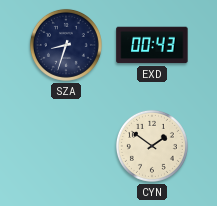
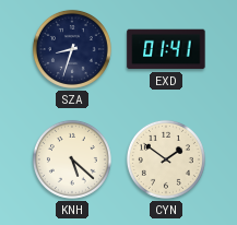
EXD: 00:43 -> 01:41 (166, 49)
KNH: none -> 5:22 (72, 159)
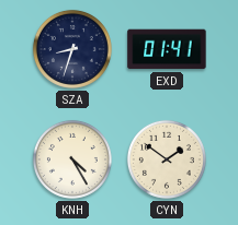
KNH: 5:22 -> 4:25 (72, 159)
